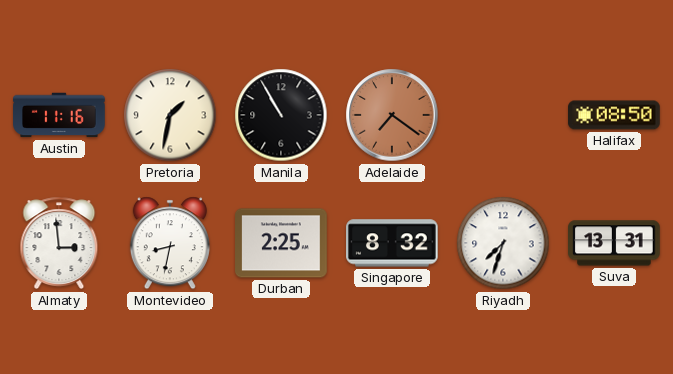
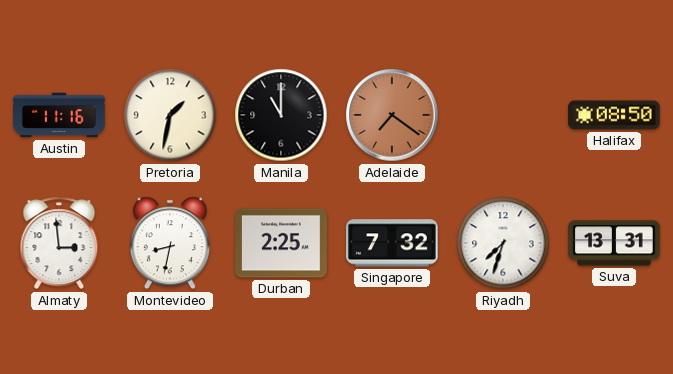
Manila: 10:55 -> 11:00 (281, 115)
Singapore: 8:32 -> 7:32 (393, 243)
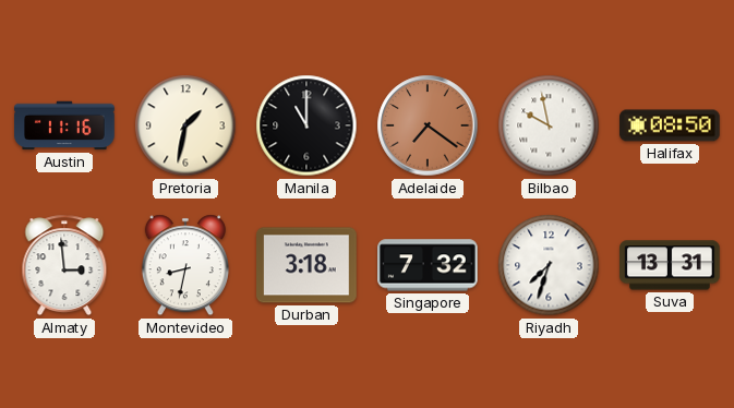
Bilbao: none -> 9:58 (549, 125)
Durban: 2:25 -> 3:18 (306, 265)
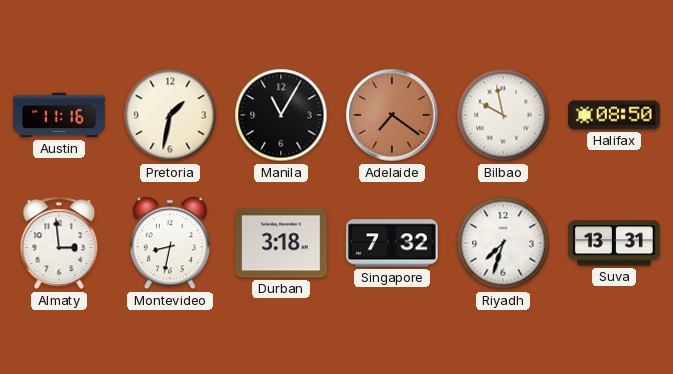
Manila: 11:00 -> 11:05 (281, 115)
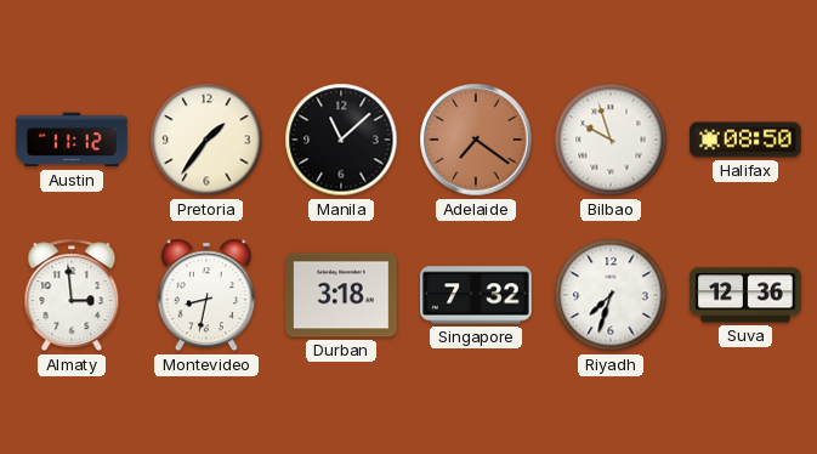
Austin: 11:16 -> 11:12 (72, 140)
Pretoria: 1:32 -> 1:36 (206, 140)
Manila: 11:05 -> 11:08 (341, 140)
Bilbao: 9:58 -> 9:57 (611, 140)
Suva: 13:31 -> 12:36 (745, 295)
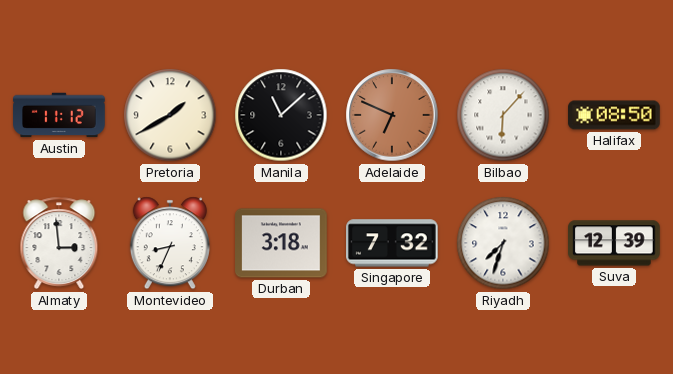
Pretoria: 1:36 -> 1:40 (170, 115)
Adelaide: 7:21 -> 6:49 (392, 115)
Bilbao: 9:57 -> 6:07 (503, 115)
Montevideo: 8:32 -> 8:34 (170, 243)
Suva: 12:36 -> 12:39 (614, 243)
